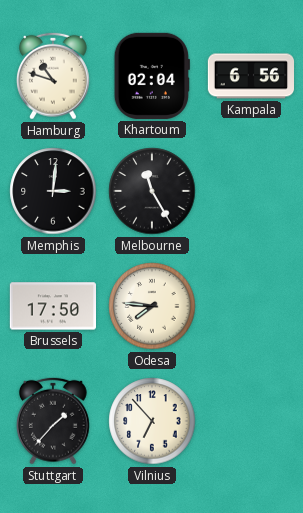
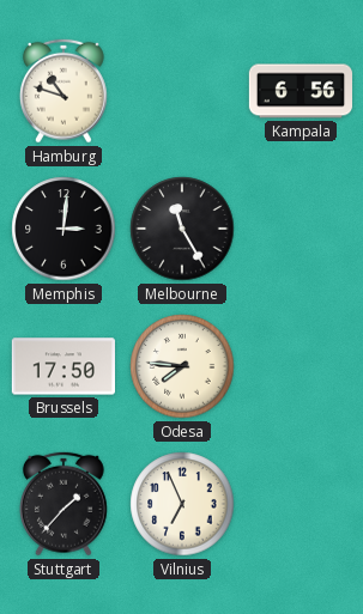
Khartoum: 02:04 -> none (152, 76)
Vilnius: 6:53 -> 6:56 (182, 504)
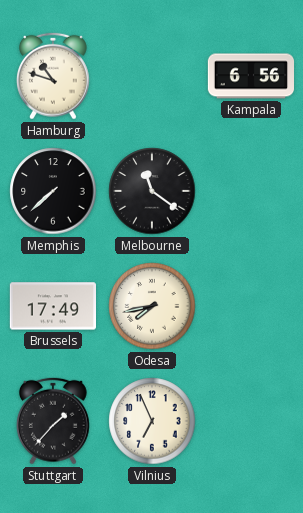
Memphis: 3:01 -> 7:38 (53, 191)
Melbourne: 11:25 -> 11:21 (152, 191)
Brussels: 17:50 -> 17:49 (52, 306)
Odesa: 7:46 -> 7:43 (152, 306)
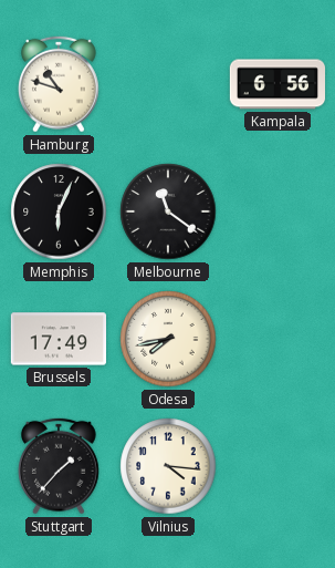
Memphis: 7:38 -> 6:04 (59, 211)
Vilnius: 6:56 -> 4:16 (168, 466)
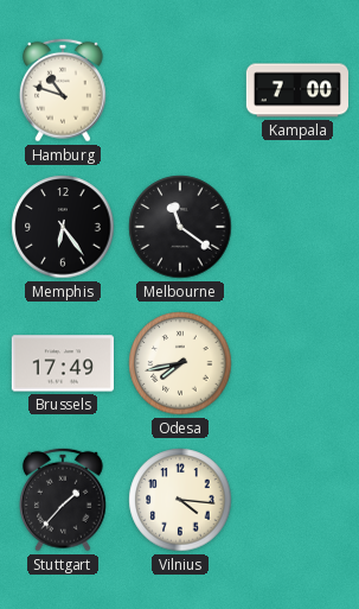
Kampala: 6:56 -> 7:00 (297, 90)
Memphis: 6:04 -> 6:24 (63, 227)
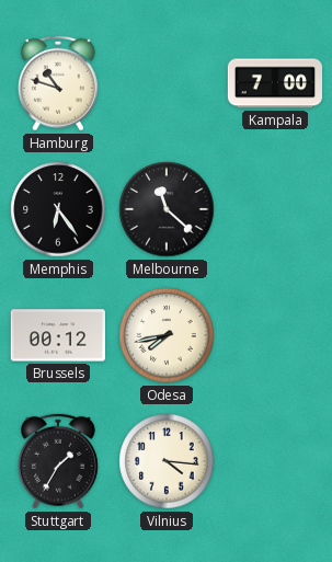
Melbourne: 11:21 -> 11:22 (167, 209)
Brussels: 17:49 -> 00:12 (57, 335)
Stuttgart: 1:37 -> 1:35 (58, 461)
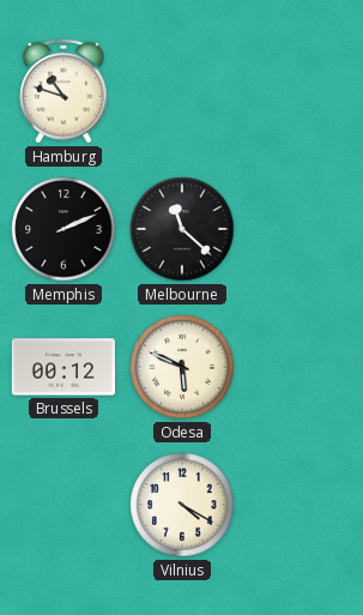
Kampala: 7:00 -> none (275, 83)
Memphis: 6:24 -> 2:11 (63, 229)
Odesa: 7:43 -> 5:49 (182, 367)
Stuttgart: 1:35 -> none (58, 461)
Vilnius: 4:16 -> 4:20 (182, 505)
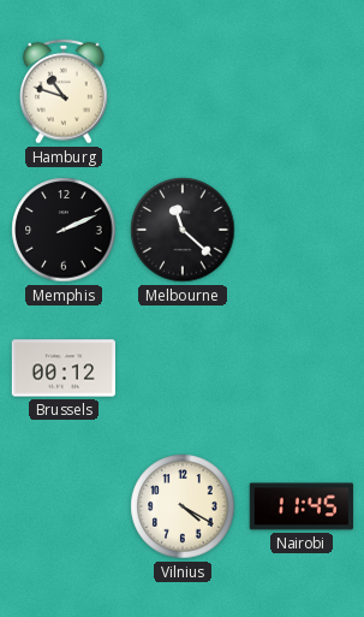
Odesa: 5:49 -> none (182, 367)
Nairobi: none -> 11:45 (302, 506)
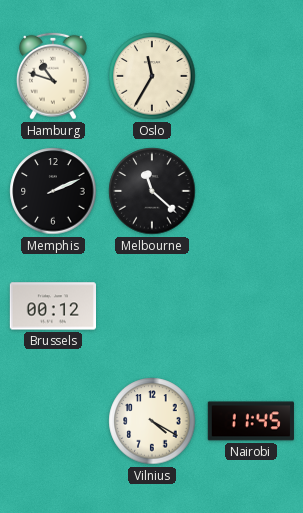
Oslo: none -> 11:35 (152, 76)
